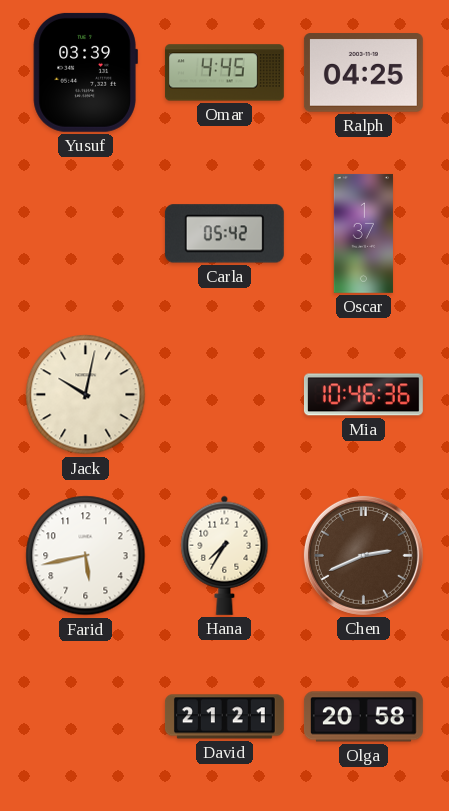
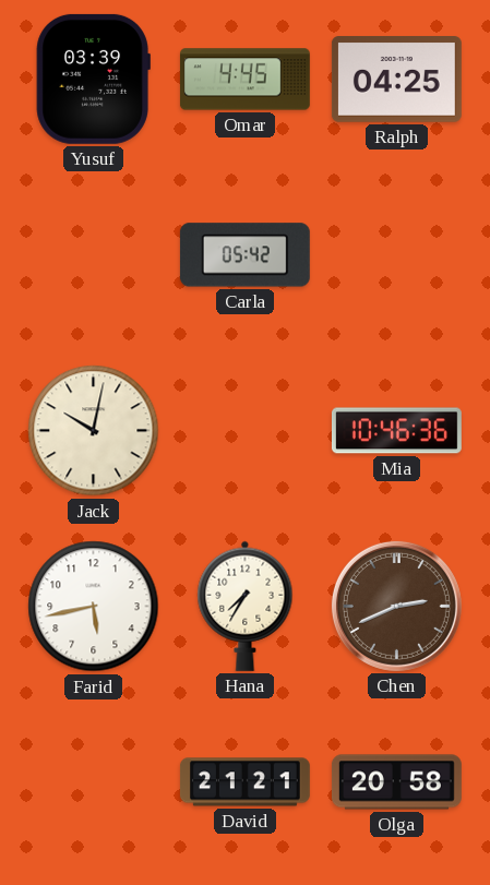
Oscar: 1:37 -> none (363, 233)
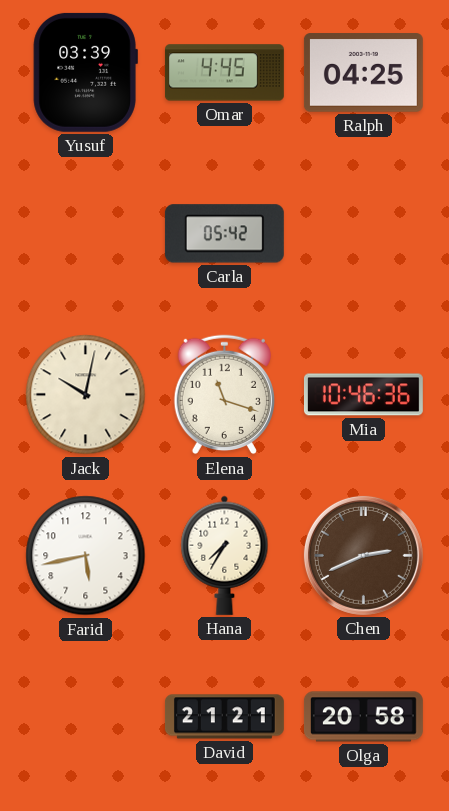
Elena: none -> 11:18 (224, 395)
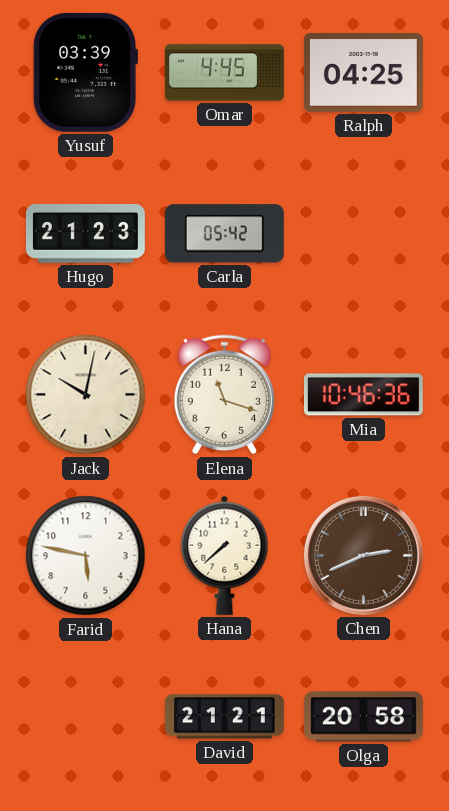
Hugo: none -> 21:23 (85, 233)
Farid: 5:43 -> 5:47 (86, 556)
Hana: 7:35 -> 7:38 (225, 555)
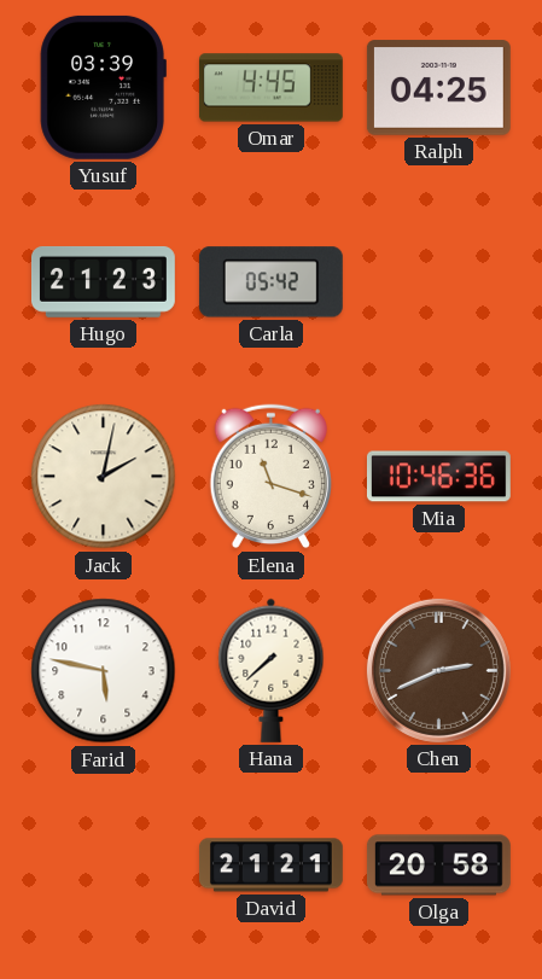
Jack: 10:02 -> 2:02 (104, 477)
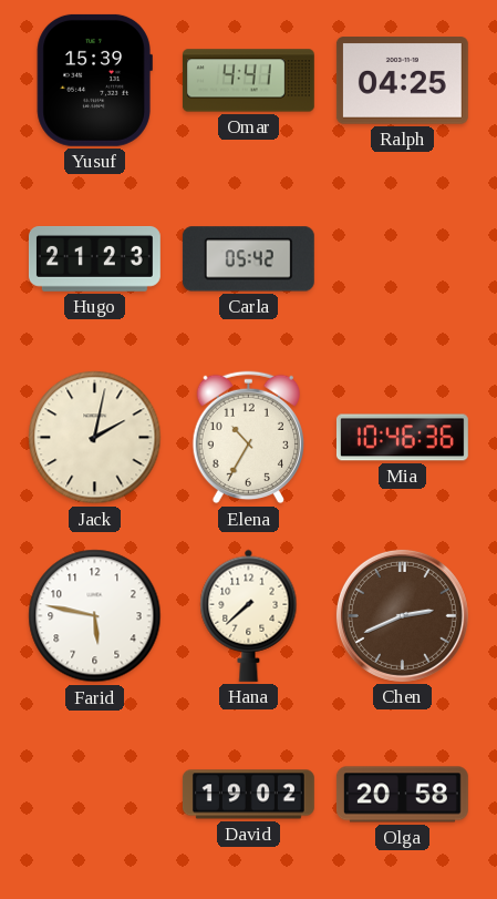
Yusuf: 03:39 -> 15:39 (94, 80)
Omar: 4:45 -> 4:41 (248, 81)
Elena: 11:18 -> 10:35 (248, 438)
David: 21:21 -> 19:02 (248, 795)
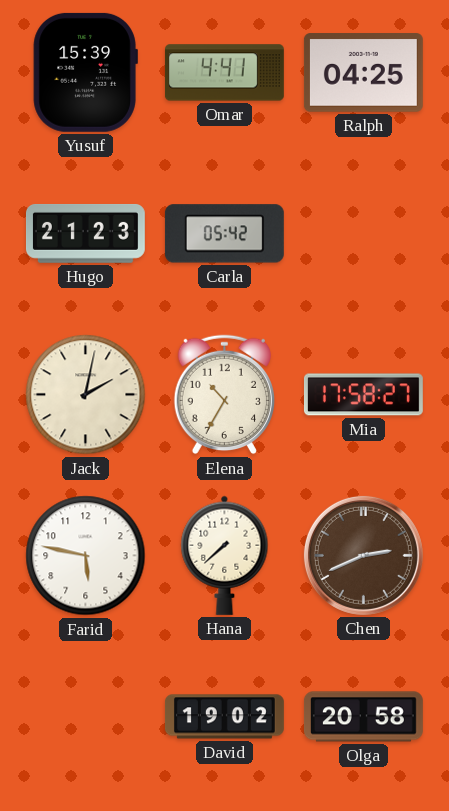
Mia: 10:46 -> 17:58 (363, 395)
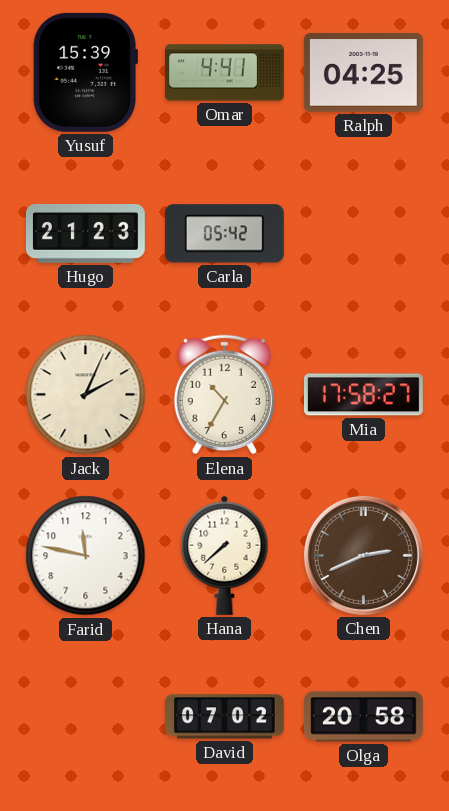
Jack: 2:02 -> 2:04 (86, 395)
Farid: 5:47 -> 11:47 (86, 556)
David: 19:02 -> 07:02 (224, 717)
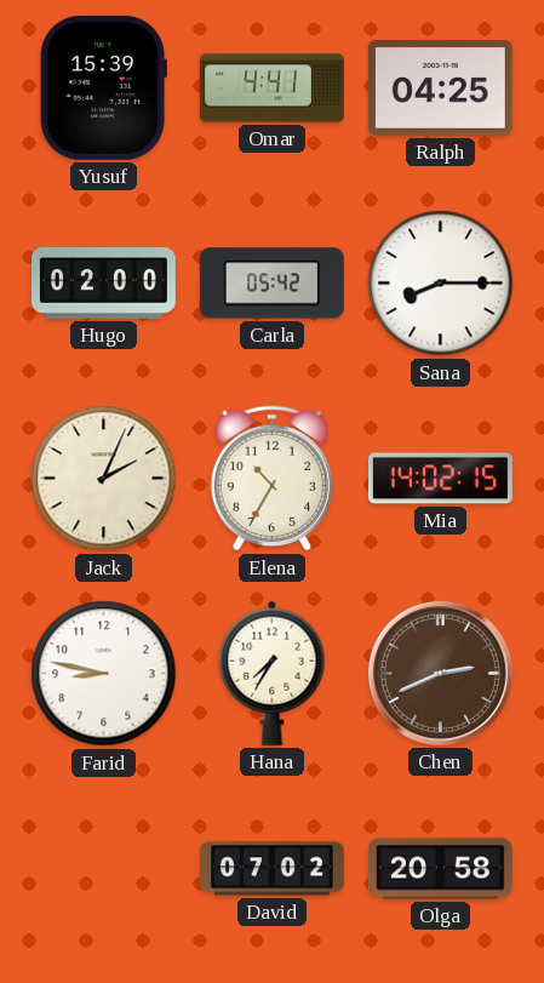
Hugo: 21:23 -> 02:00 (103, 282)
Sana: none -> 8:15 (441, 284)
Mia: 17:58 -> 14:02 (440, 479)
Farid: 11:47 -> 8:47 (104, 674)
Hana: 7:38 -> 7:35 (273, 673)
